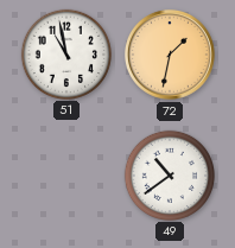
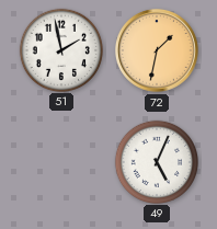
51: 10:58 -> 1:58 (60, 49)
49: 10:39 -> 5:04 (156, 161)
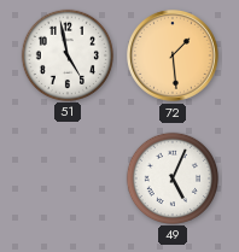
51: 1:58 -> 4:58 (66, 54)
72: 1:32 -> 1:29 (173, 55)
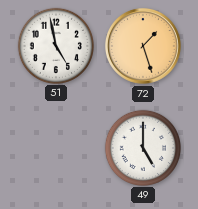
72: 1:29 -> 1:27 (143, 46)
49: 5:04 -> 5:00 (142, 147)
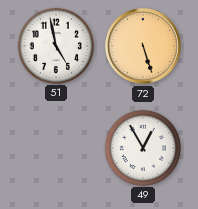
72: 1:27 -> 5:27 (143, 46)
49: 5:00 -> 12:55 (142, 147)
